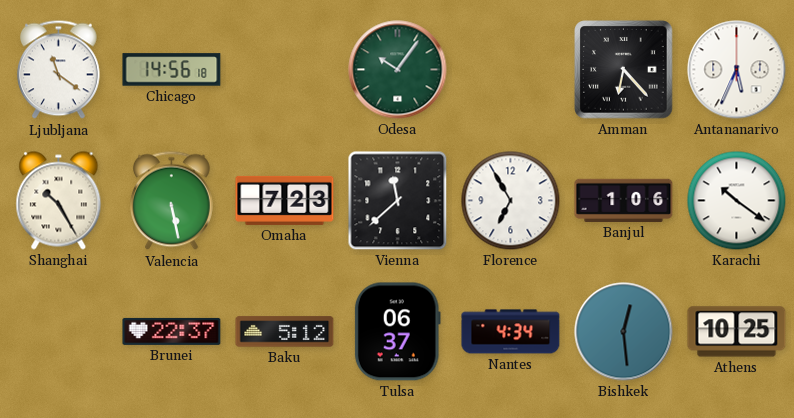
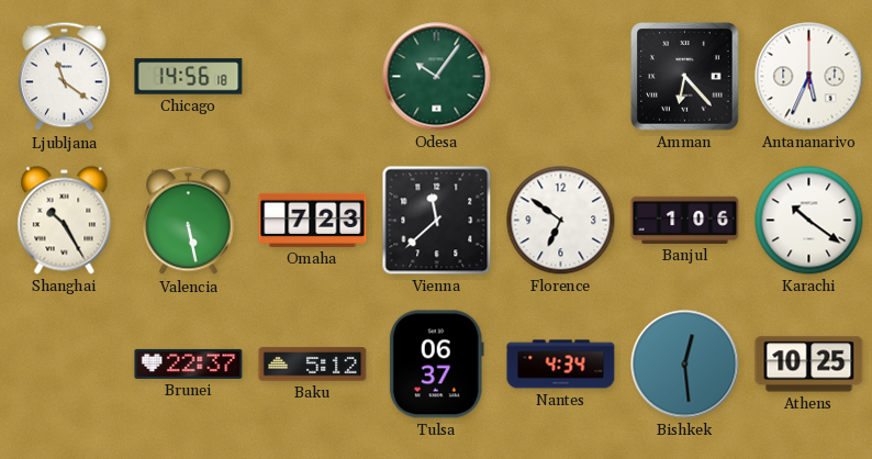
Florence: 6:55 -> 6:51 (561, 221)
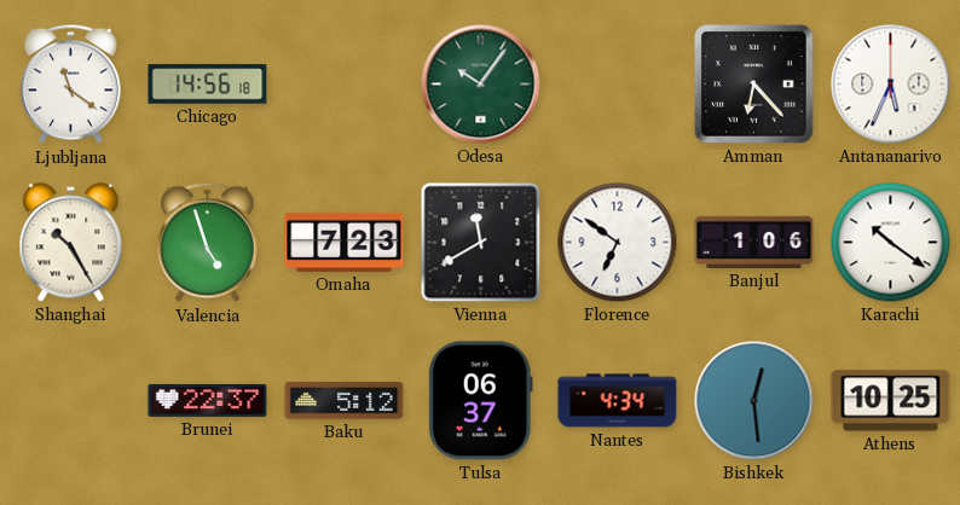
Valencia: 5:28 -> 4:57 (208, 243)
Vienna: 11:38 -> 11:40 (481, 243)
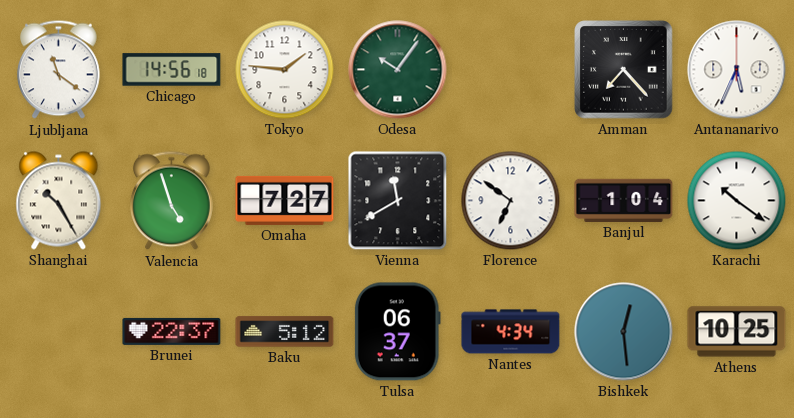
Tokyo: none -> 1:46 (285, 70)
Amman: 6:23 -> 7:23 (624, 70)
Omaha: 7:23 -> 7:27 (285, 200)
Banjul: 1:06 -> 1:04 (624, 200)
